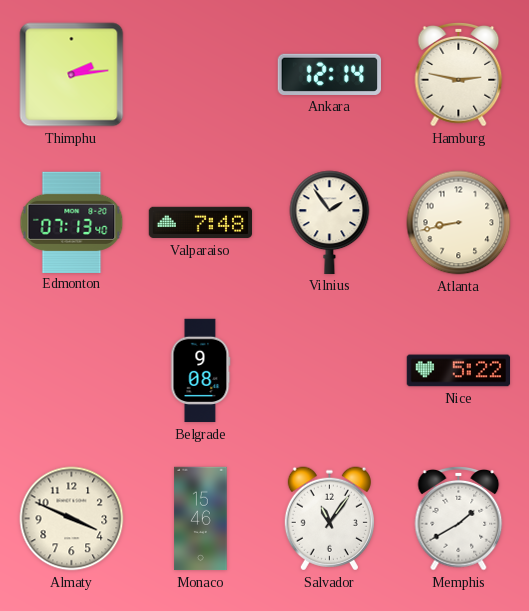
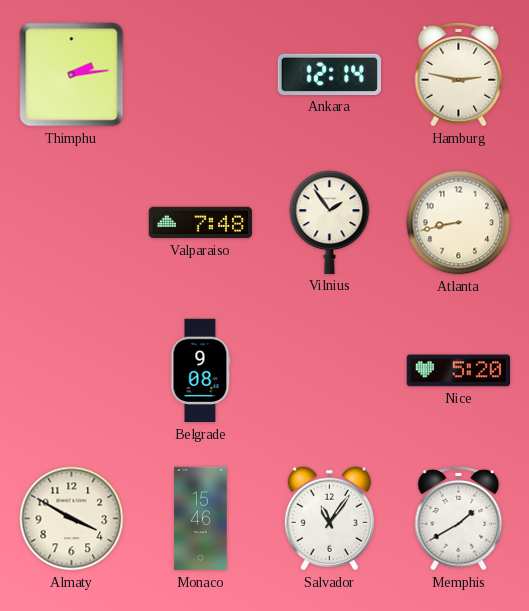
Edmonton: 07:13 -> none (72, 222)
Nice: 5:22 -> 5:20 (459, 371)
Almaty: 3:49 -> 3:50 (72, 519)
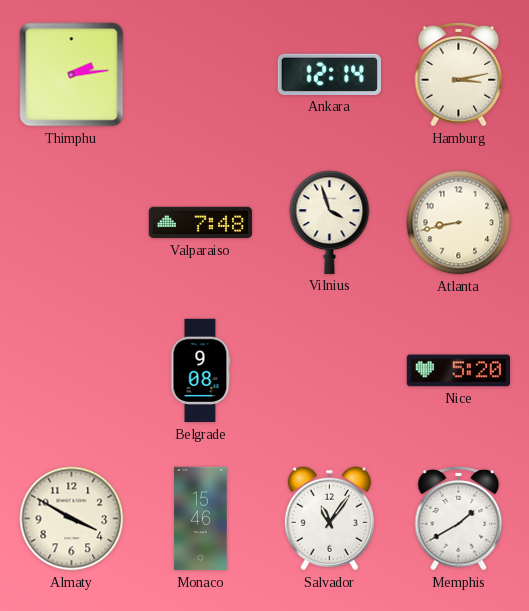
Hamburg: 2:47 -> 3:13 (459, 75)
Vilnius: 1:54 -> 3:57 (330, 222)
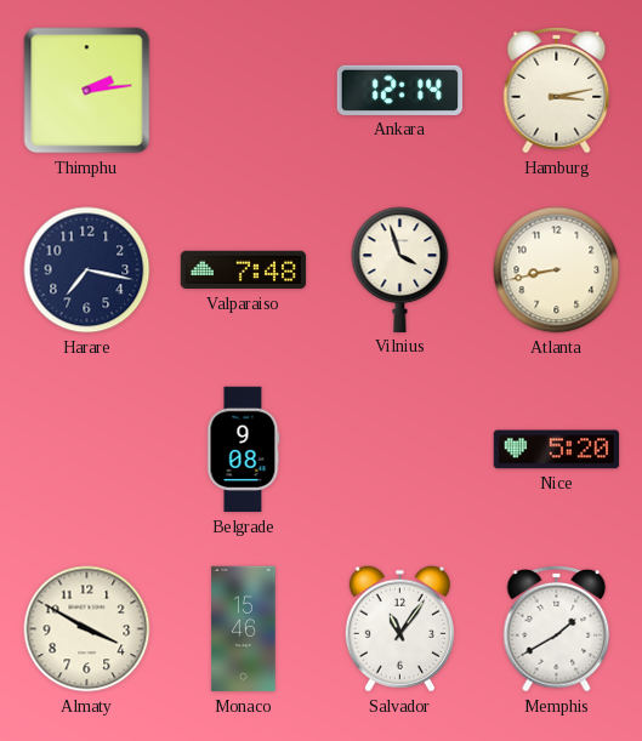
Harare: none -> 7:17 (87, 270)
